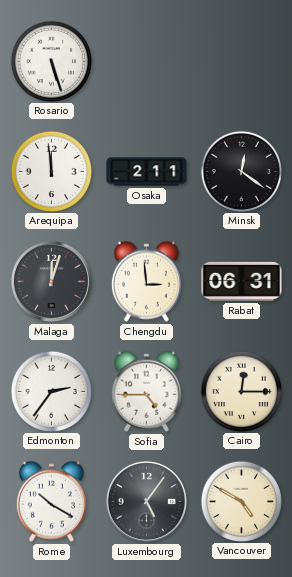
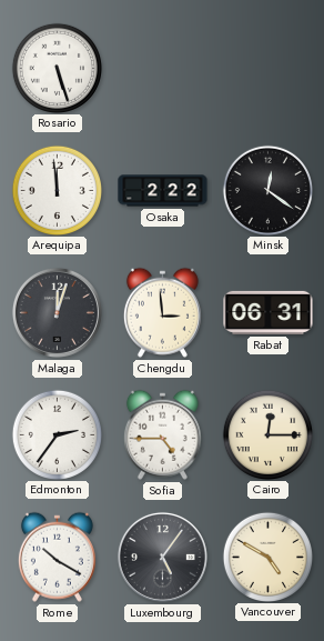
Osaka: 2:11 -> 2:22 (163, 191)
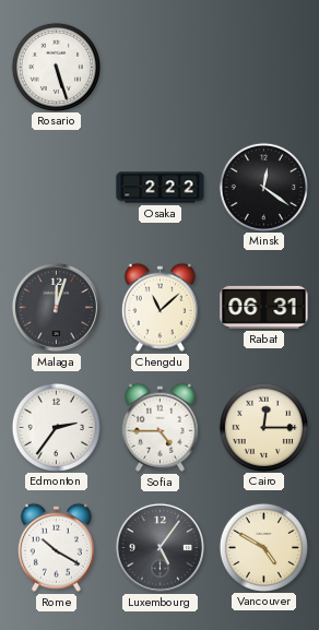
Arequipa: 11:59 -> none (57, 190)
Chengdu: 2:59 -> 11:08 (159, 307)
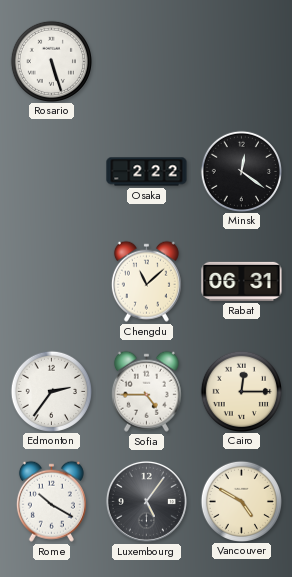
Malaga: 12:03 -> none (56, 307)
